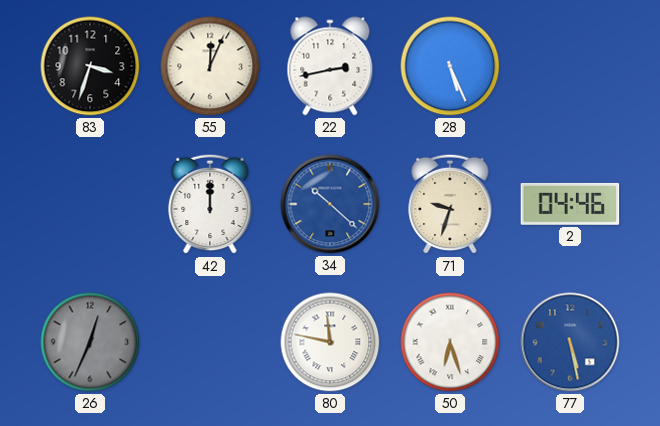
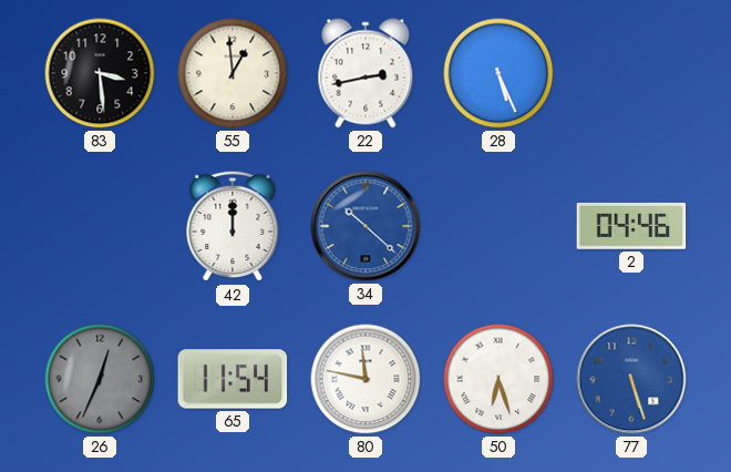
83: 3:33 -> 3:29 (100, 73)
55: 12:04 -> 12:59 (233, 73)
71: 9:33 -> none (450, 204)
65: none -> 11:54 (233, 379)
77: 5:28 -> 5:27 (631, 379)
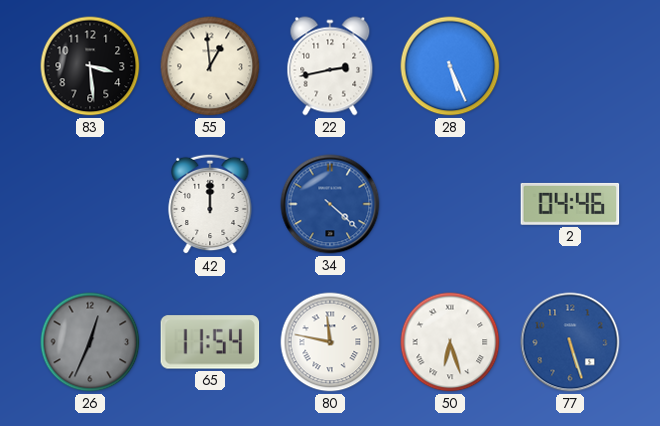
34: 10:22 -> 4:22 (330, 204)
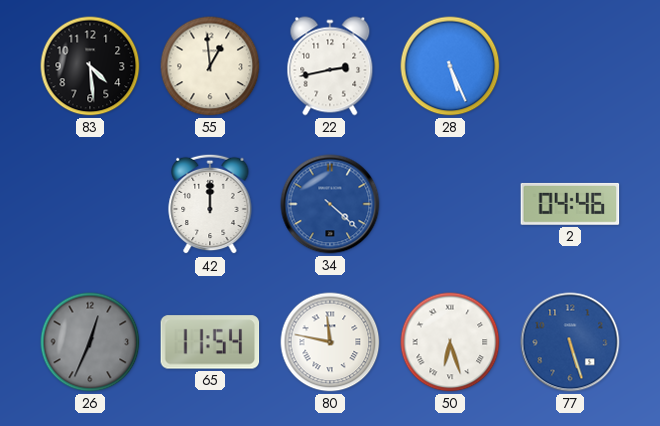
83: 3:29 -> 4:29 (90, 66)
